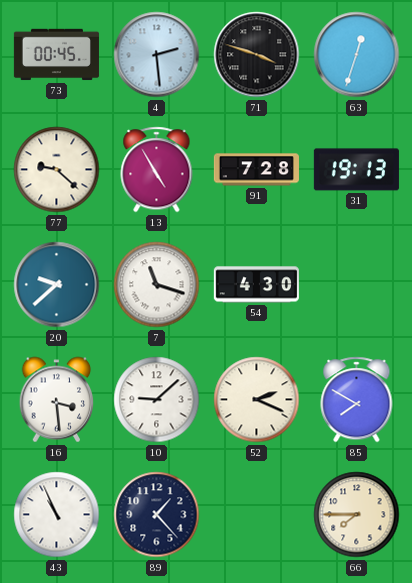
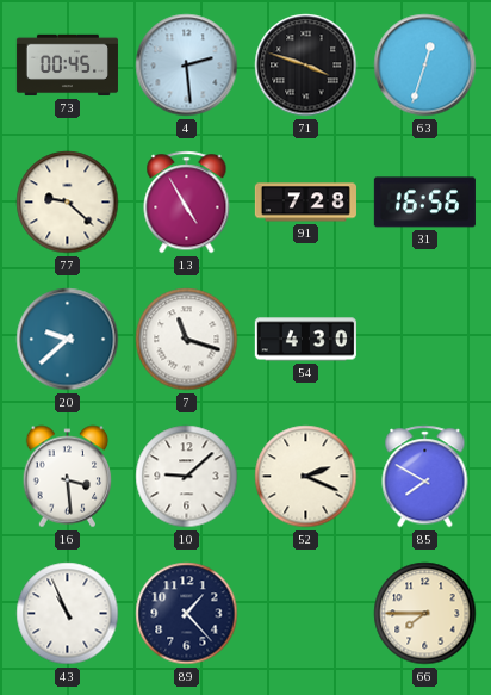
31: 19:13 -> 16:56 (424, 203)
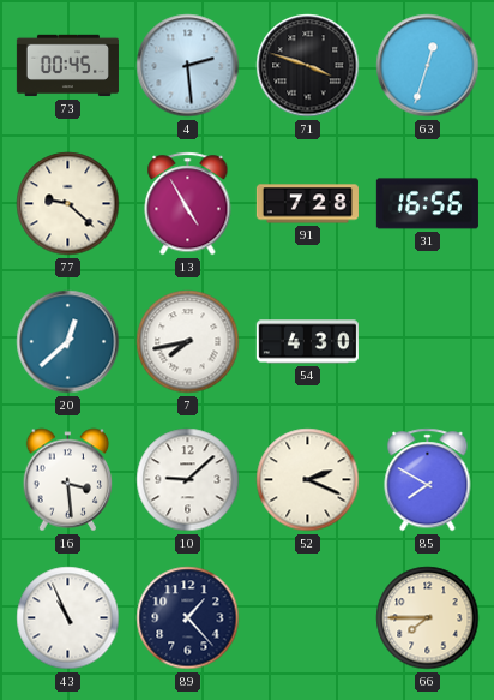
20: 9:38 -> 12:38 (68, 342)
7: 11:18 -> 7:43 (188, 342)
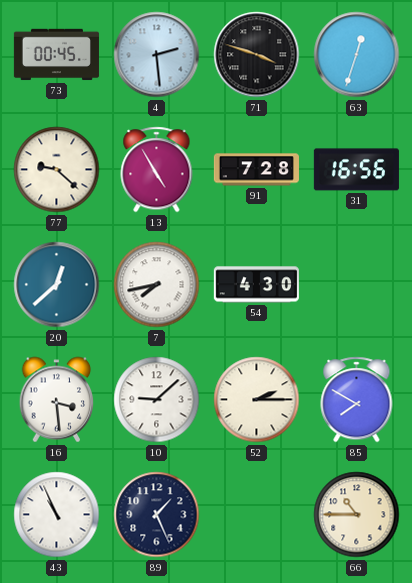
52: 2:19 -> 2:15 (257, 400)
89: 1:23 -> 1:26 (157, 515)
66: 7:45 -> 10:45 (357, 515)
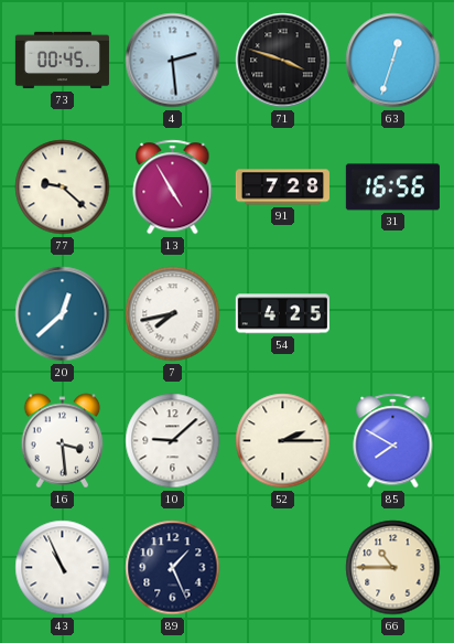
54: 4:30 -> 4:25 (282, 314)
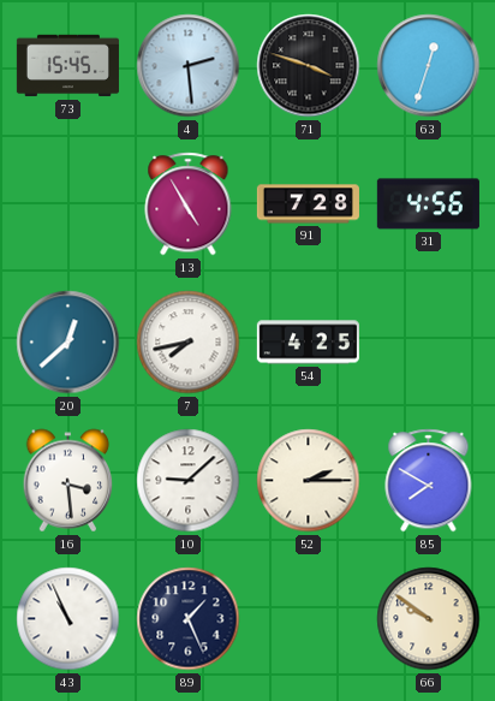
73: 00:45 -> 15:45 (67, 66)
77: 9:22 -> none (63, 187)
31: 16:56 -> 4:56 (428, 204)
66: 10:45 -> 9:51 (429, 619)
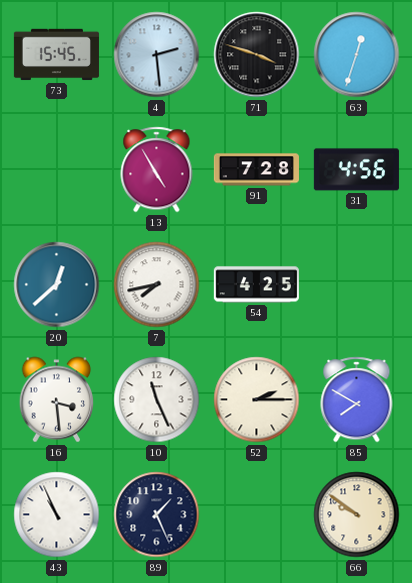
10: 9:08 -> 11:26 (157, 400)
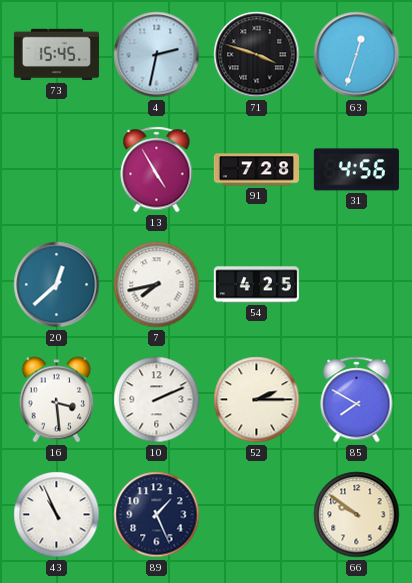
4: 2:29 -> 2:32 (157, 55)
10: 11:26 -> 2:11 (157, 400)
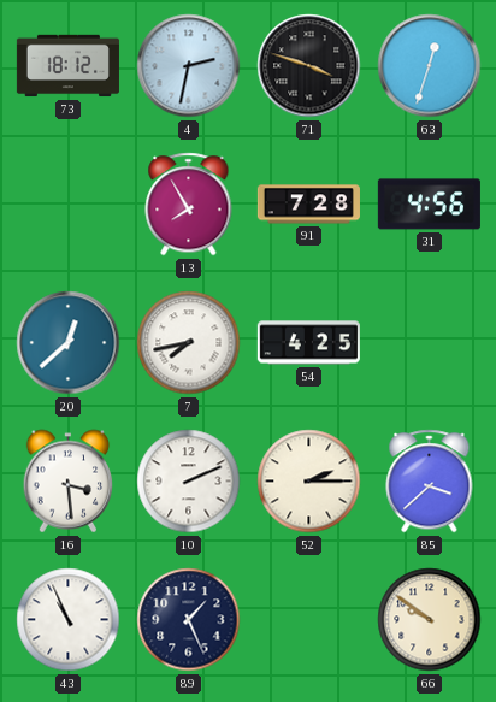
73: 15:45 -> 18:12 (67, 66)
13: 4:55 -> 7:55 (189, 205)
85: 7:50 -> 3:38 (430, 482)
